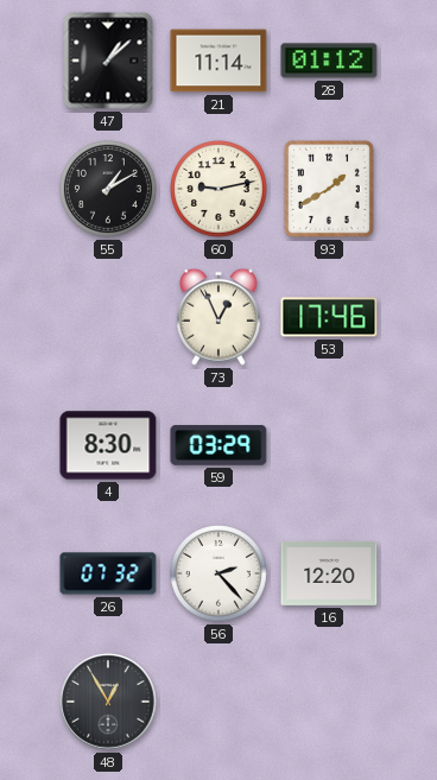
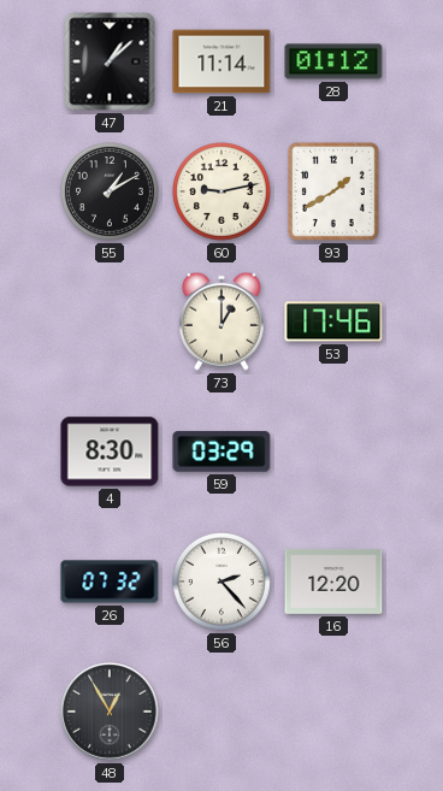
73: 12:56 -> 1:00 (221, 321)
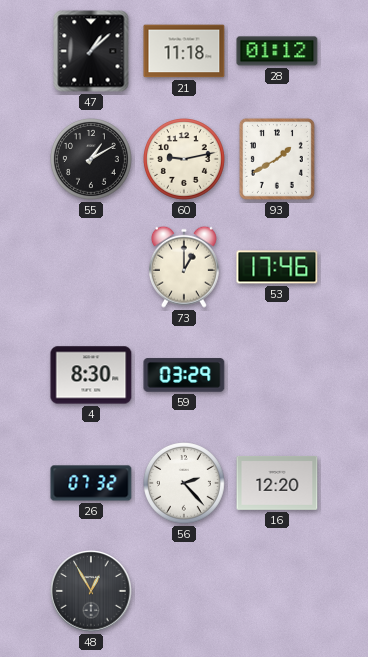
21: 11:14 -> 11:18 (184, 51)
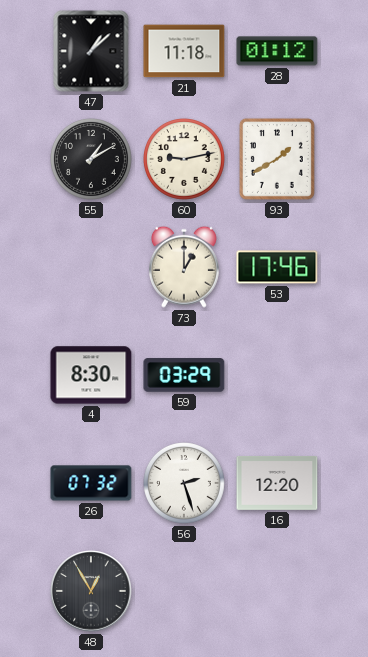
56: 2:23 -> 2:27 (185, 484)
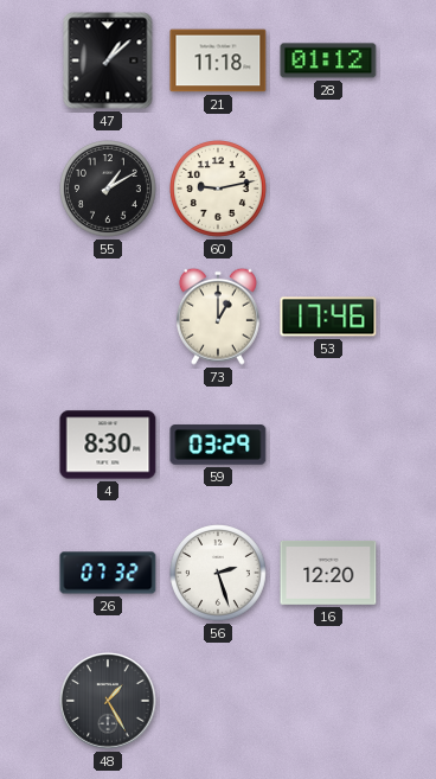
93: 1:40 -> none (277, 159)
48: 12:55 -> 1:25 (108, 701)
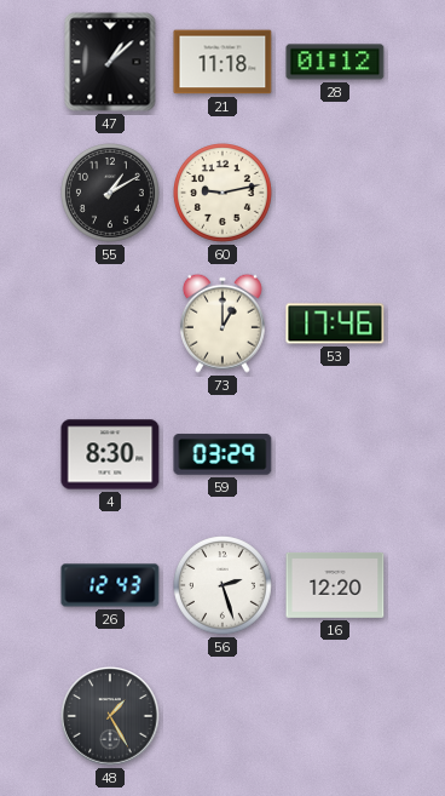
26: 07:32 -> 12:43 (110, 585)
